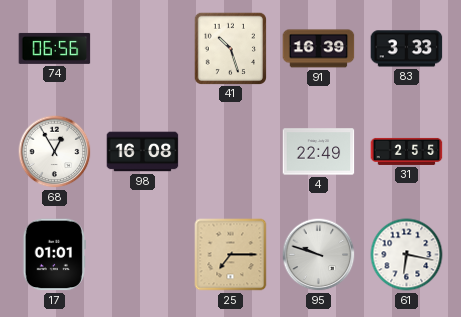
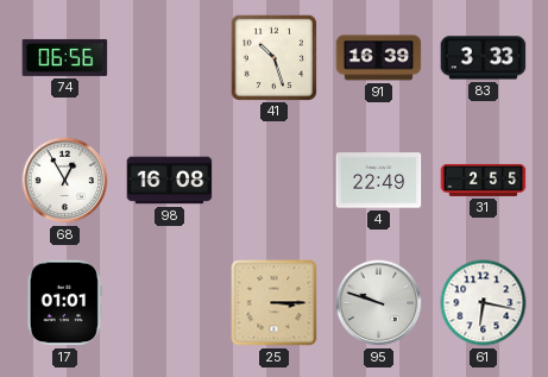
25: 7:15 -> 3:15 (275, 303)
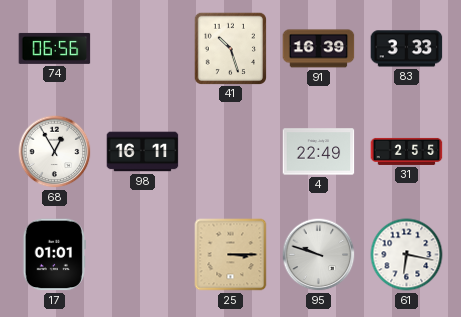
98: 16:08 -> 16:11 (143, 152)
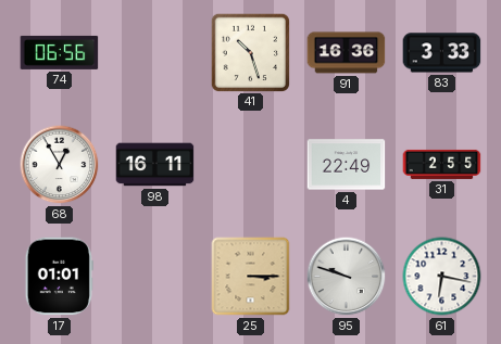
91: 16:39 -> 16:36 (347, 53)
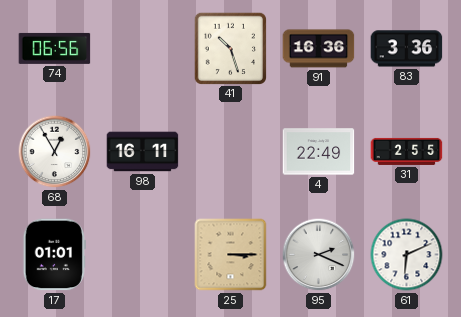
83: 3:33 -> 3:36 (407, 49)
95: 9:48 -> 2:19 (319, 255)
61: 6:17 -> 6:11 (407, 255)
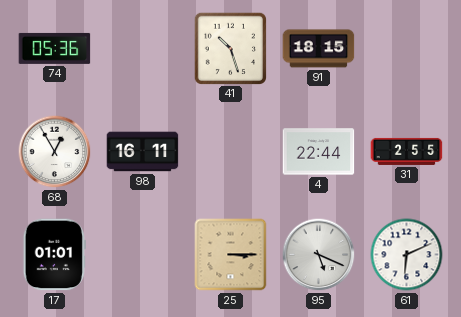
74: 06:56 -> 05:36 (55, 48)
91: 16:36 -> 18:15 (319, 49)
83: 3:36 -> none (407, 49)
4: 22:49 -> 22:44 (319, 152)
95: 2:19 -> 5:19 (319, 255)
